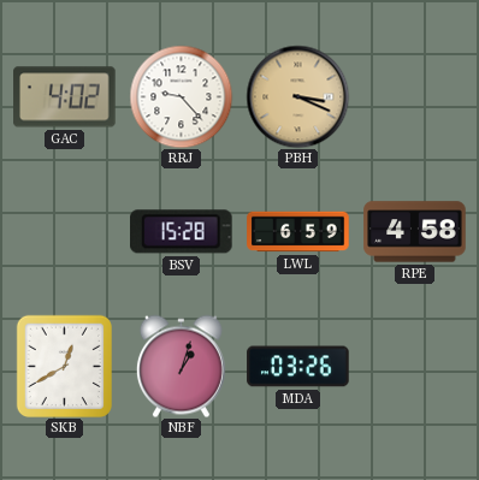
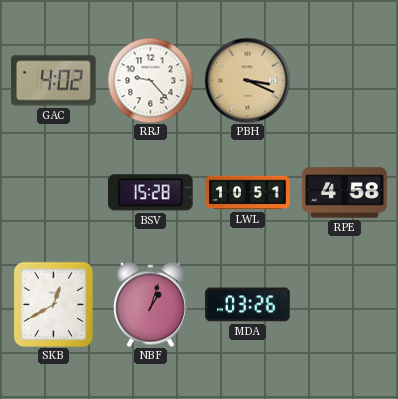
LWL: 6:59 -> 10:51 (248, 193)
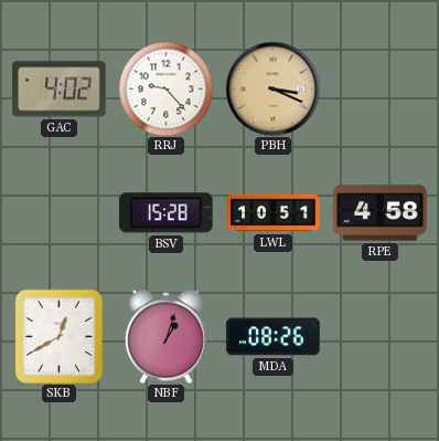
MDA: 03:26 -> 08:26 (274, 337)
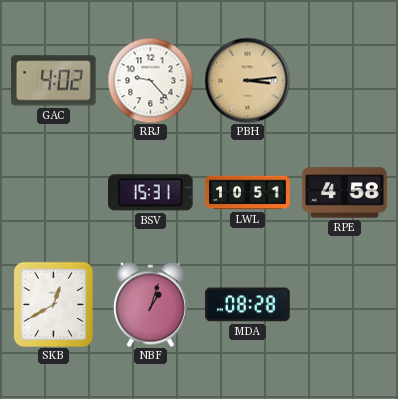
PBH: 3:19 -> 3:14 (247, 80)
BSV: 15:28 -> 15:31 (151, 193)
MDA: 08:26 -> 08:28 (248, 305)
